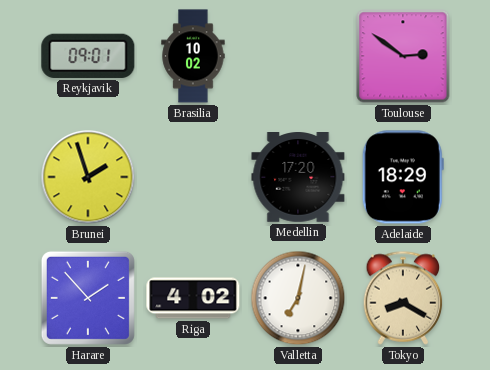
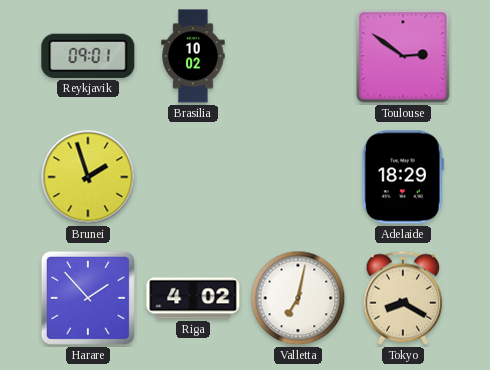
Medellin: 17:20 -> none (298, 177)
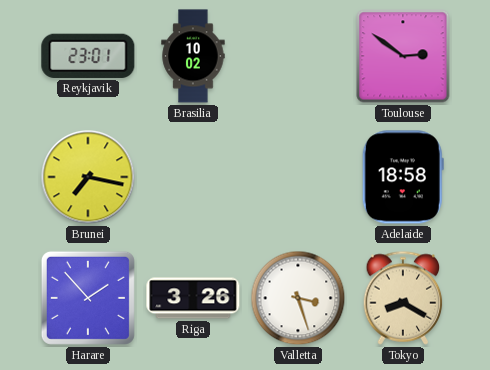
Reykjavik: 09:01 -> 23:01 (88, 56)
Brunei: 1:57 -> 7:17 (88, 177)
Adelaide: 18:29 -> 18:58 (403, 177)
Riga: 4:02 -> 3:26 (193, 298)
Valletta: 7:02 -> 3:27 (298, 298)
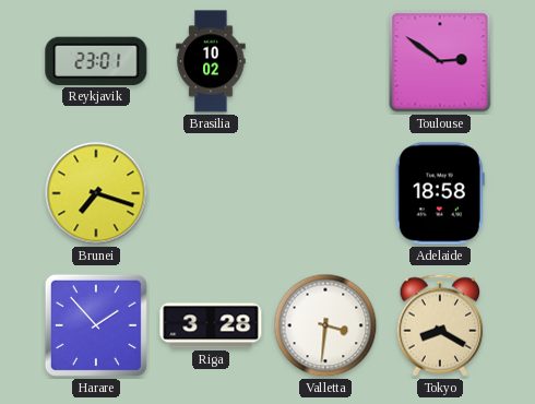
Brunei: 7:17 -> 7:18 (96, 193)
Riga: 3:26 -> 3:28 (211, 325)
Valletta: 3:27 -> 3:31 (325, 325)
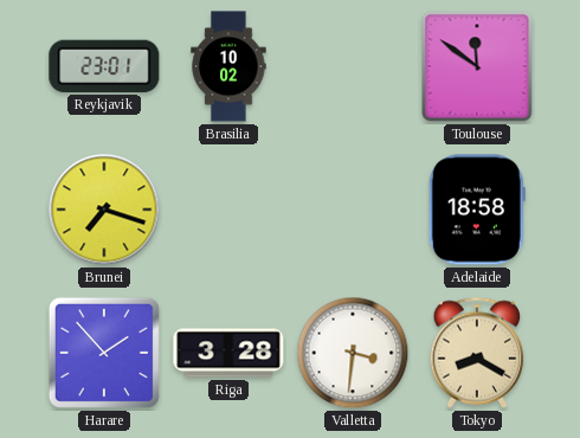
Toulouse: 2:51 -> 11:51 (477, 66)
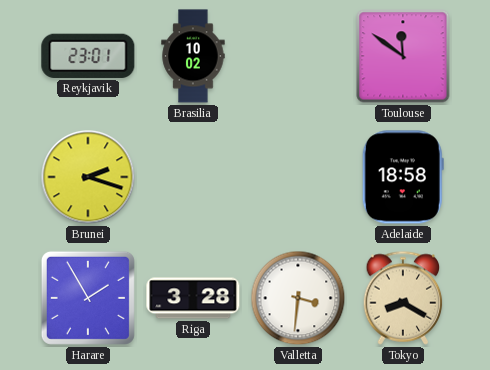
Brunei: 7:18 -> 2:18 (88, 177)
Harare: 1:53 -> 1:55 (88, 298)
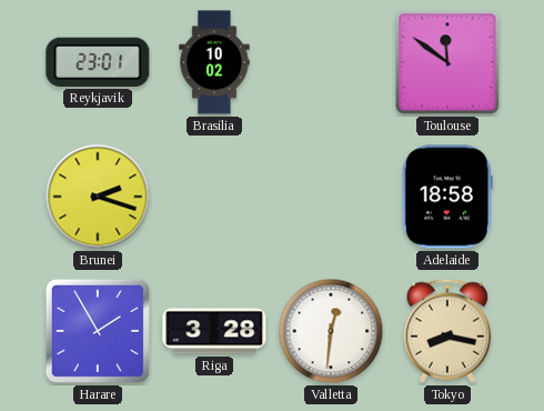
Valletta: 3:31 -> 12:31 (331, 331)
Tokyo: 8:20 -> 8:17 (447, 331)
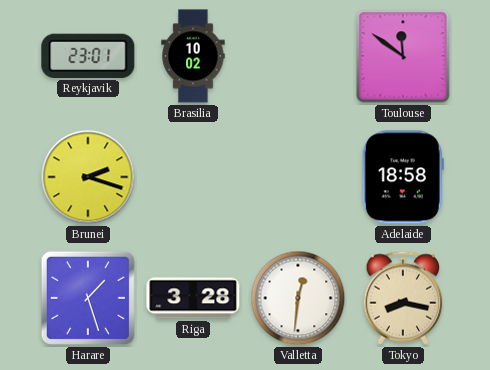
Harare: 1:55 -> 1:27 (88, 298)
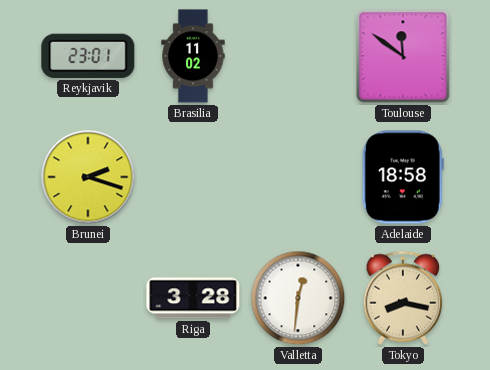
Brasilia: 10:02 -> 11:02 (193, 56)
Harare: 1:27 -> none (88, 298)
